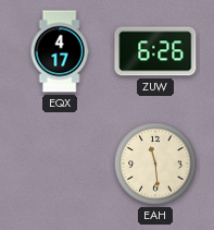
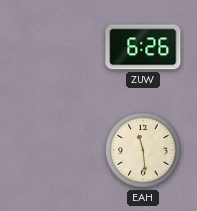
EQX: 4:17 -> none (60, 51)
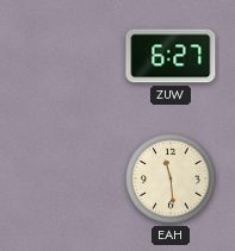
ZUW: 6:26 -> 6:27 (171, 56)
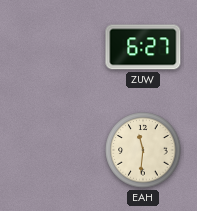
EAH: 11:29 -> 11:31 (143, 150)
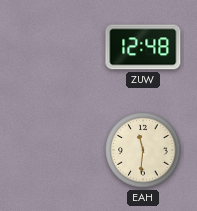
ZUW: 6:27 -> 12:48 (143, 47)
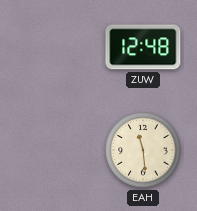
EAH: 11:31 -> 11:29 (143, 150)
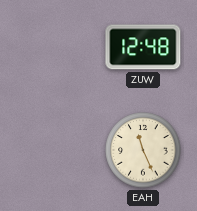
EAH: 11:29 -> 11:26 (143, 150)
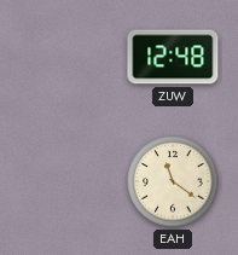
EAH: 11:26 -> 11:21 (173, 181)
